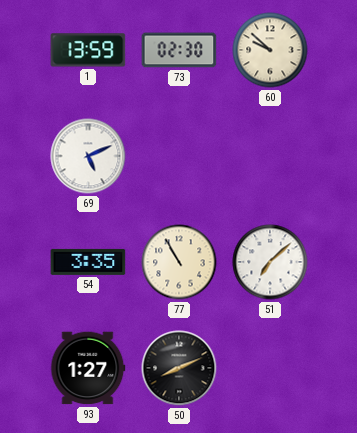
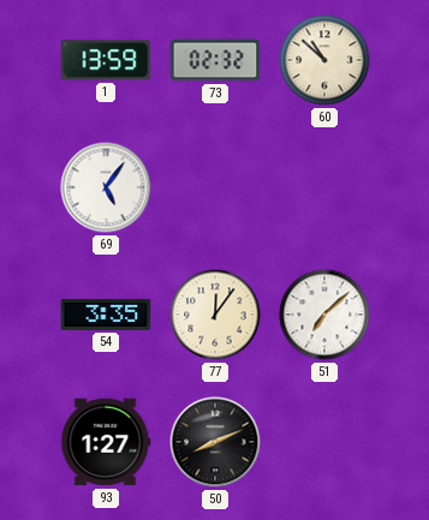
73: 02:30 -> 02:32 (215, 60)
60: 9:52 -> 10:52 (324, 60)
69: 5:11 -> 5:06 (106, 187)
77: 10:55 -> 12:06 (215, 315)
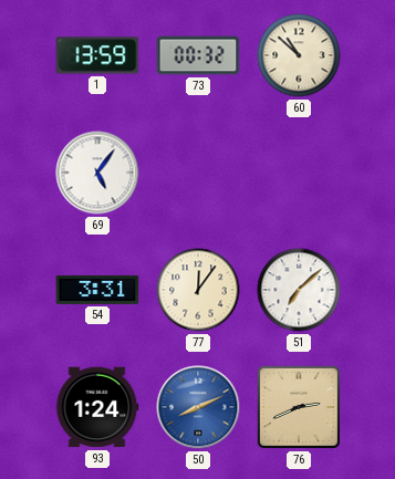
73: 02:32 -> 00:32 (198, 55)
54: 3:35 -> 3:31 (97, 290)
93: 1:27 -> 1:24 (97, 407)
50 dial: black -> blue (198, 407)
76: none -> 2:41 (299, 407)
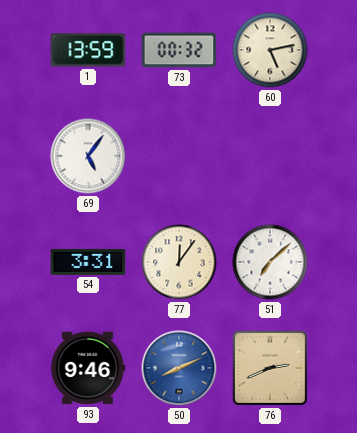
60: 10:52 -> 5:13 (270, 50)
93: 1:24 -> 9:46 (88, 368)
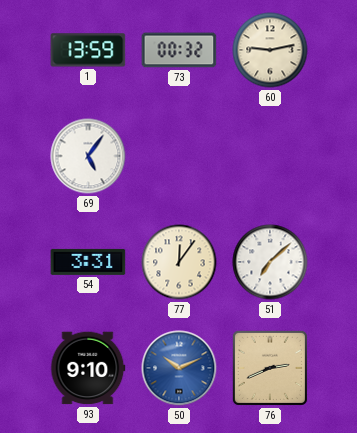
60: 5:13 -> 9:13 (270, 50)
93: 9:46 -> 9:10 (88, 368)
50: 8:11 -> 10:11 (179, 368)
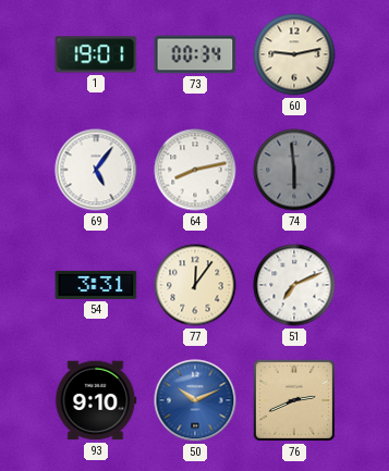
1: 13:59 -> 19:01 (96, 54)
73: 00:32 -> 00:34 (195, 54)
64: none -> 8:13 (195, 170)
74: none -> 5:59 (294, 170)
51: 7:08 -> 7:11 (294, 285)
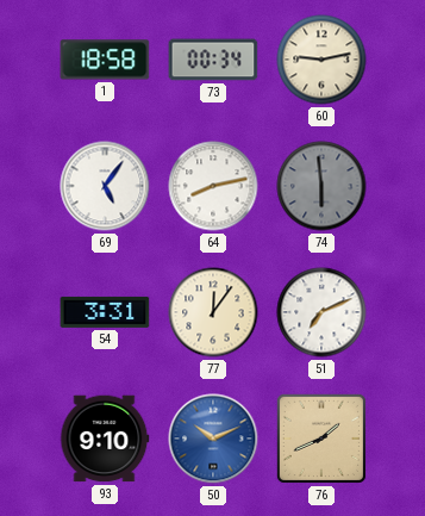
1: 19:01 -> 18:58 (105, 60)
76: 2:41 -> 1:41 (321, 439)
